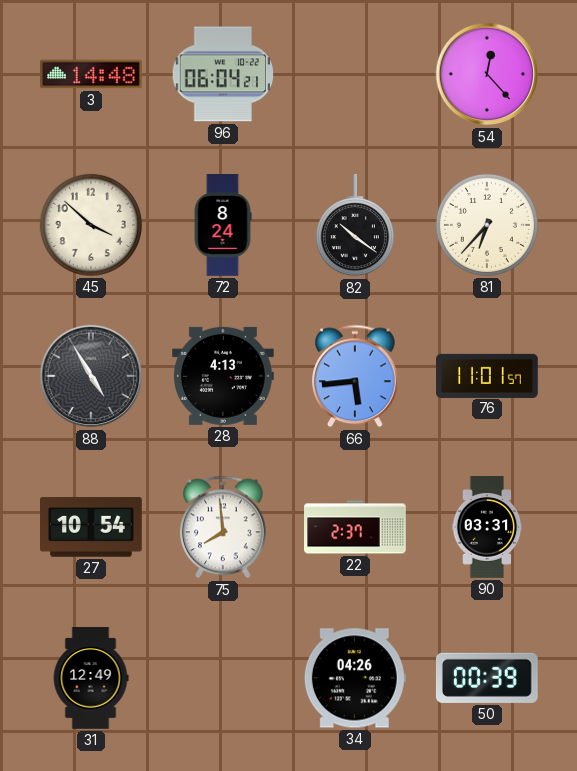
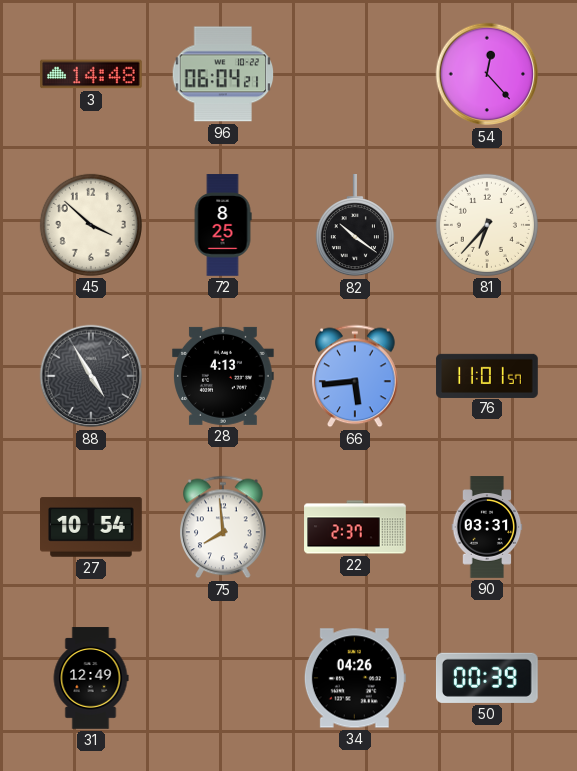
72: 8:24 -> 8:25 (223, 225)
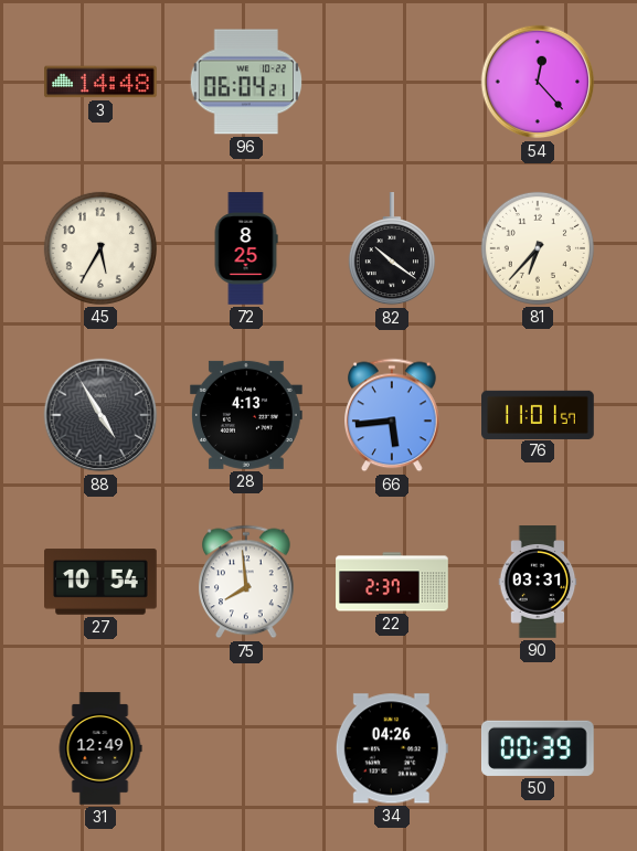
45: 3:52 -> 5:35 (100, 248)
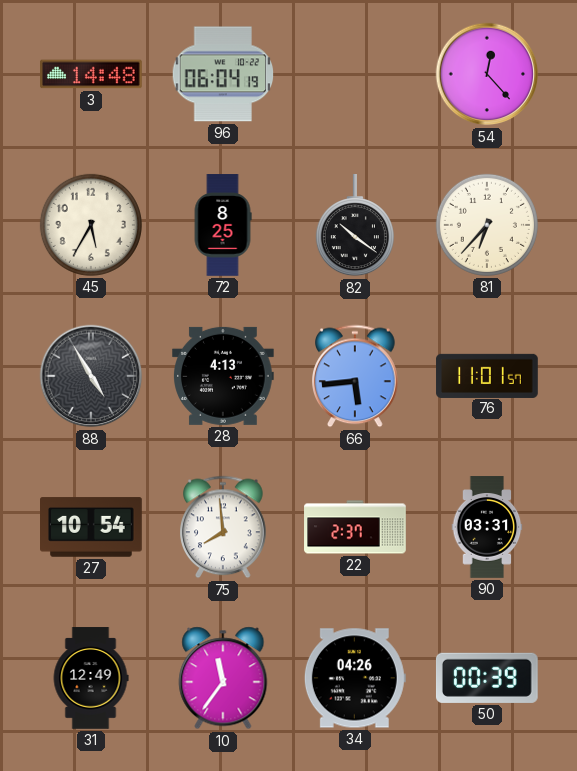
96: 06:04:21 -> 06:04:19 (223, 74)
10: none -> 11:36 (223, 678)
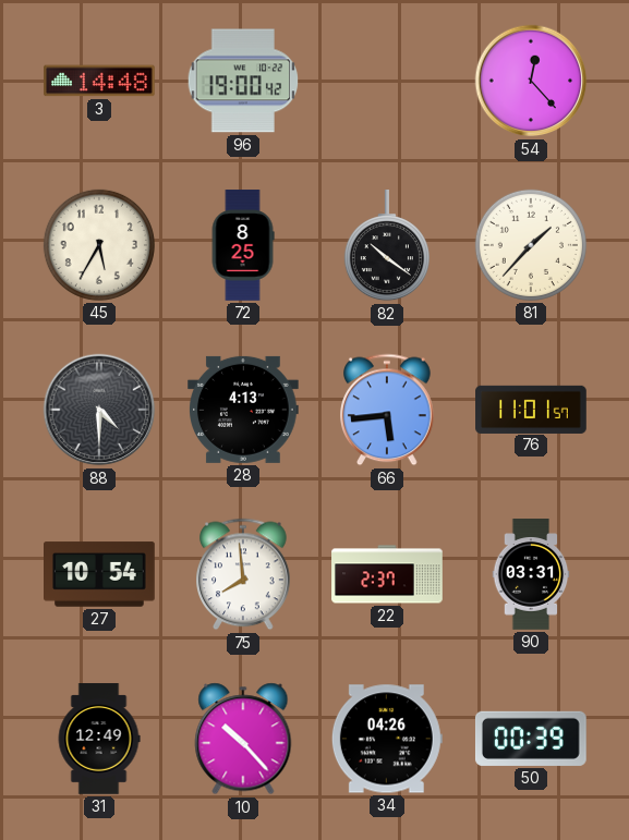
96: 06:04 -> 19:00 (243, 81)
81: 6:37 -> 1:37 (531, 245)
88: 4:55 -> 4:30 (99, 410)
10: 11:36 -> 10:23 (243, 739)
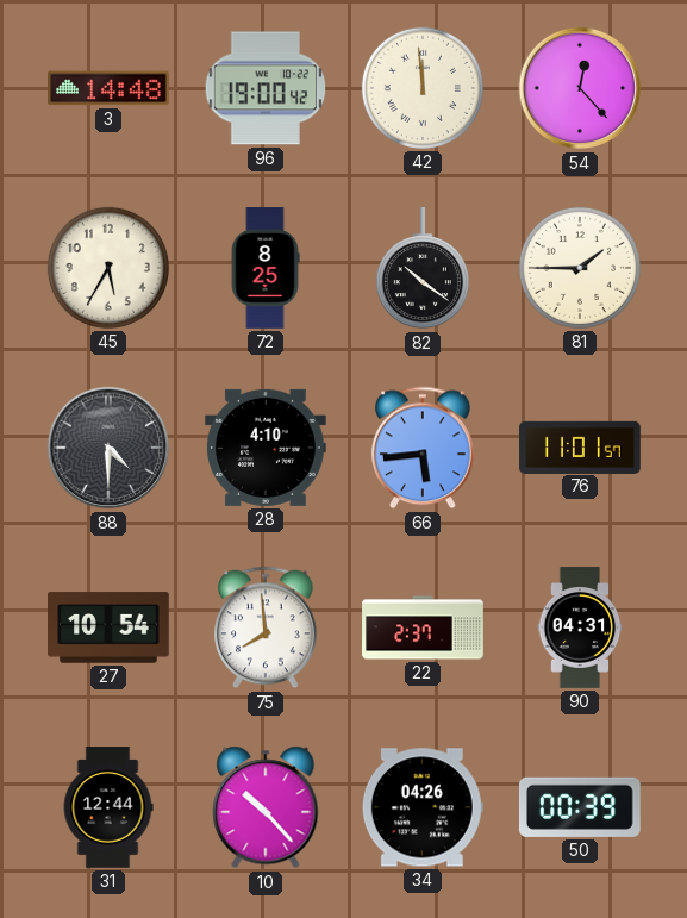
42: none -> 11:59 (423, 88)
81: 1:37 -> 1:45 (580, 268)
28: 4:13 -> 4:10 (267, 448)
90: 03:31 -> 04:31 (580, 627)
31: 12:49 -> 12:44 (108, 807)
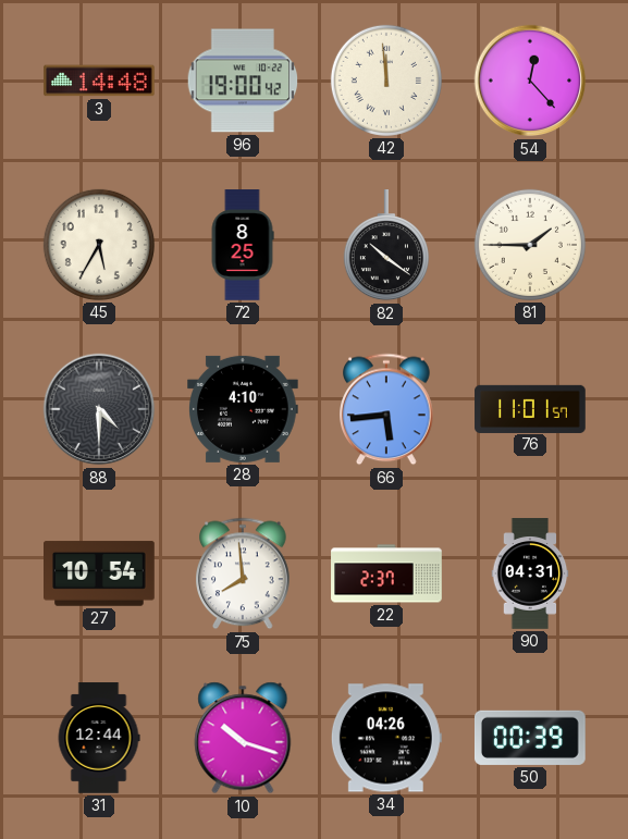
10: 10:23 -> 10:18 (243, 738)
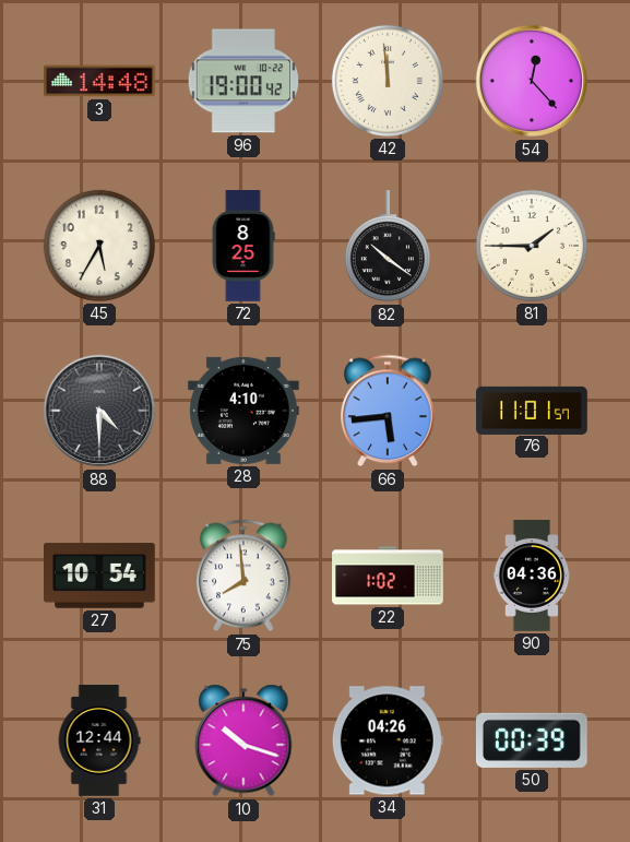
22: 2:37 -> 1:02 (388, 576)
90: 04:31 -> 04:36 (532, 576)
